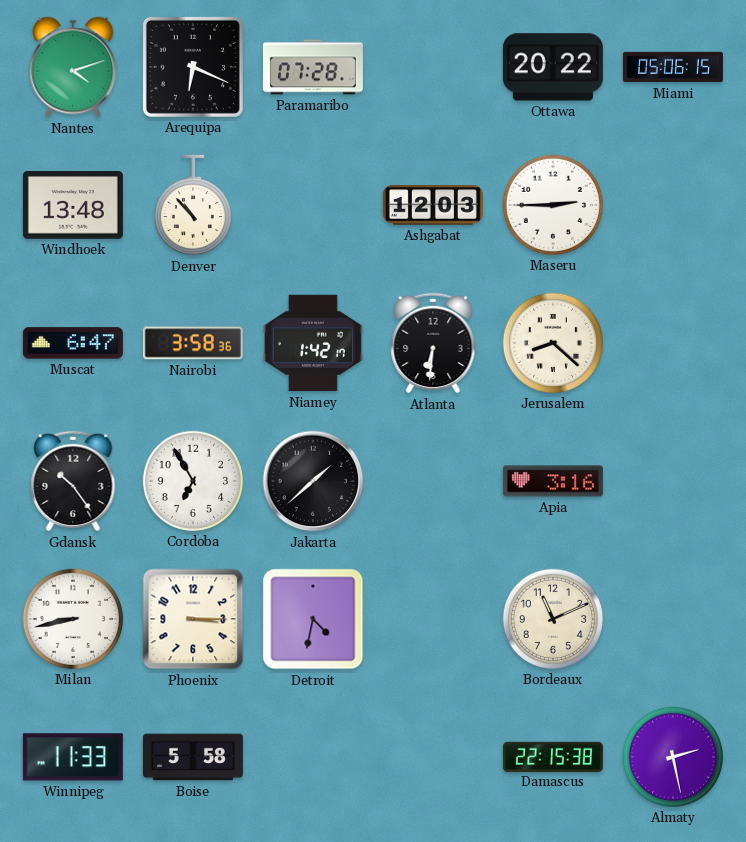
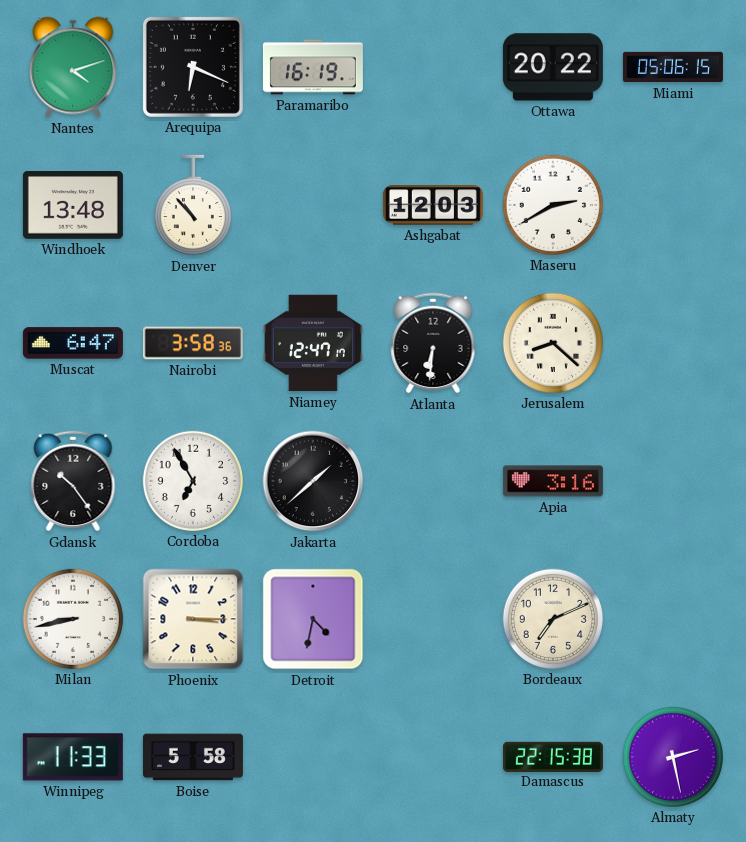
Paramaribo: 07:28 -> 16:19 (313, 67)
Maseru: 2:45 -> 2:40 (553, 205)
Niamey: 1:42 -> 12:47 (313, 343)
Bordeaux: 11:11 -> 7:11 (553, 619)
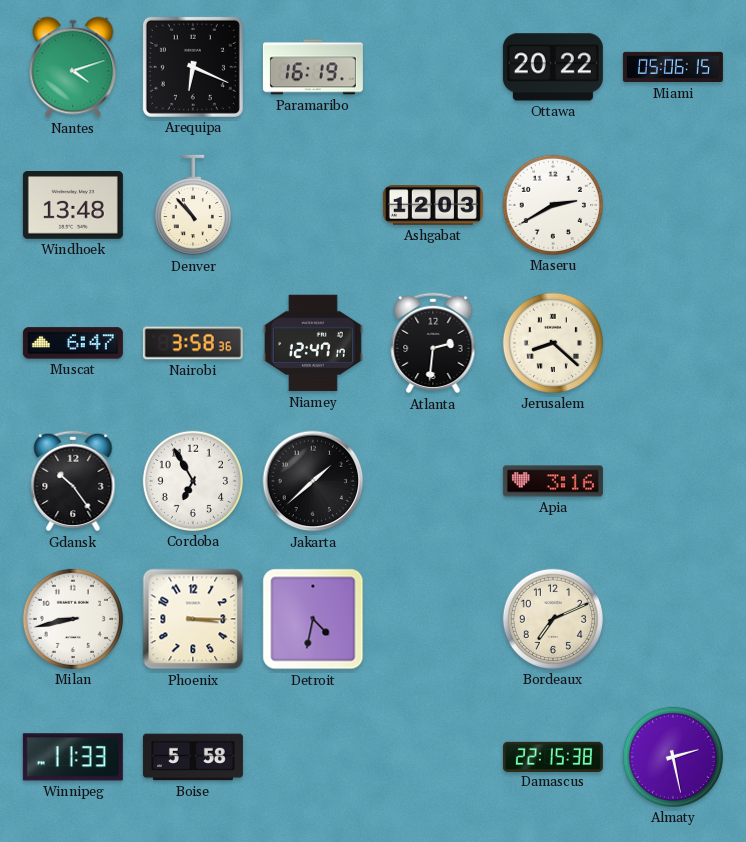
Atlanta: 6:31 -> 2:31 (433, 343)
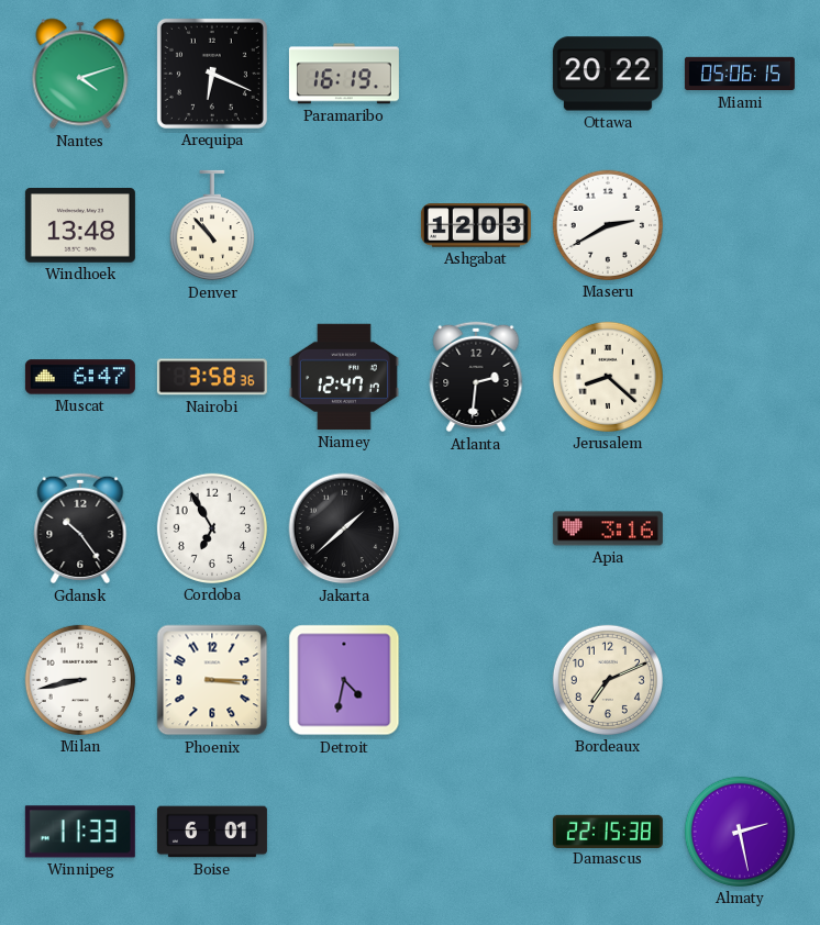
Boise: 5:58 -> 6:01 (212, 832)
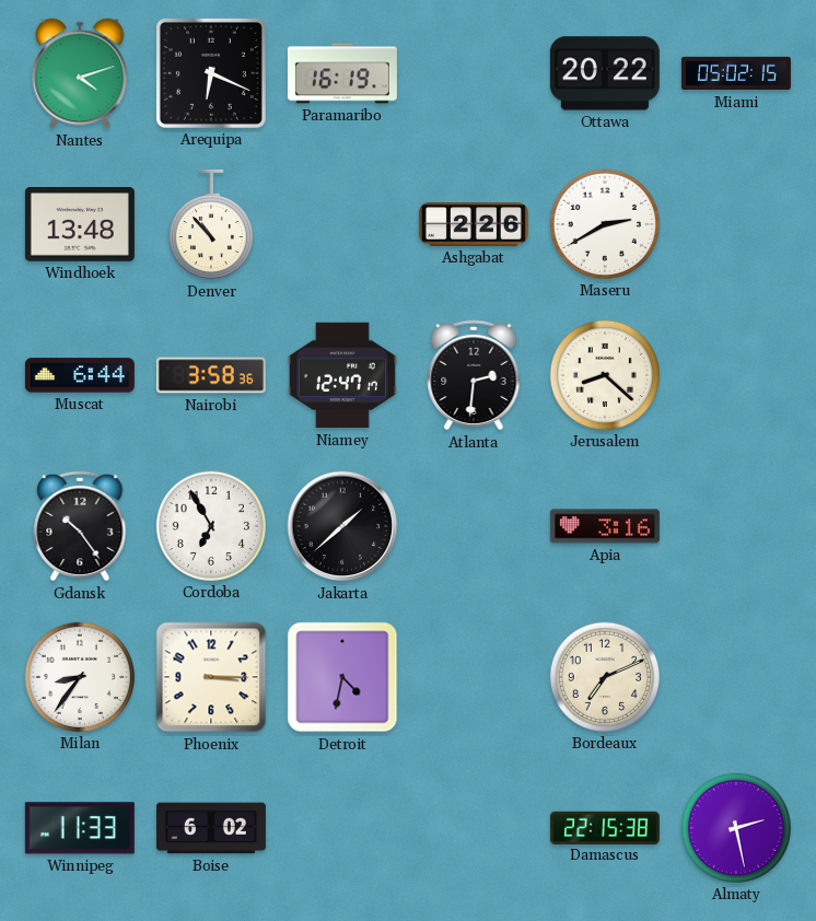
Miami: 05:06 -> 05:02 (736, 73)
Ashgabat: 12:03 -> 2:26 (474, 224)
Muscat: 6:47 -> 6:44 (80, 375)
Milan: 8:43 -> 8:36 (80, 677)
Boise: 6:01 -> 6:02 (211, 828)
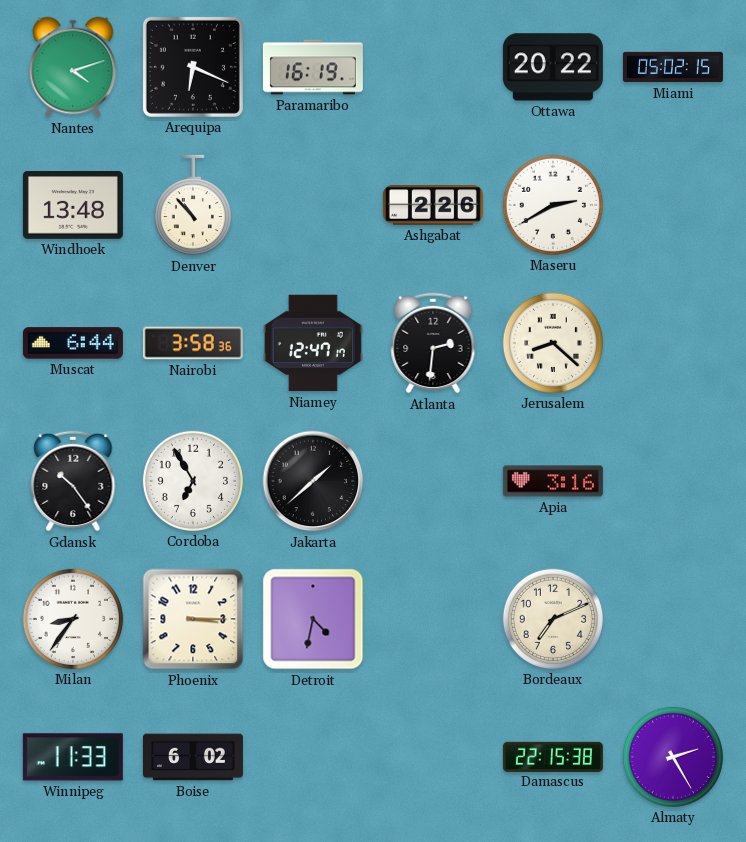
Almaty: 2:28 -> 2:25 (673, 757)
